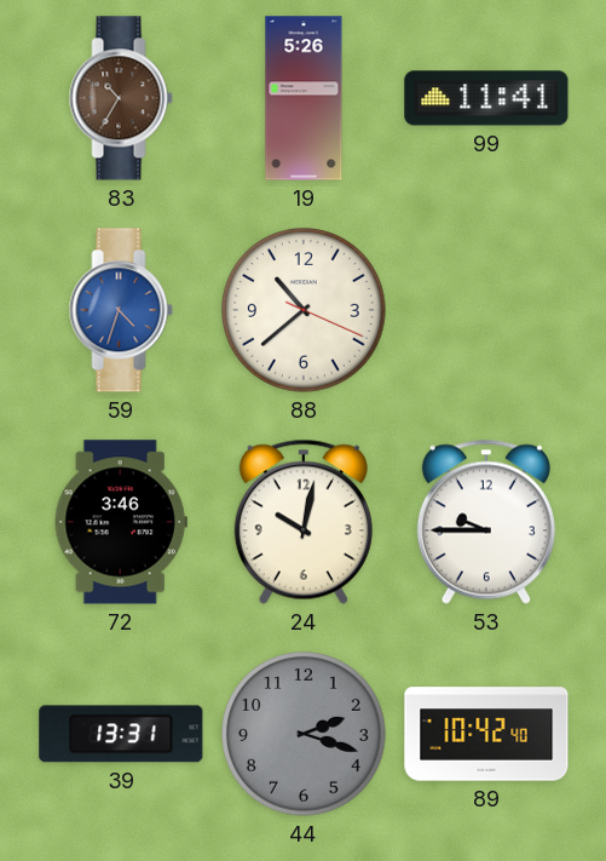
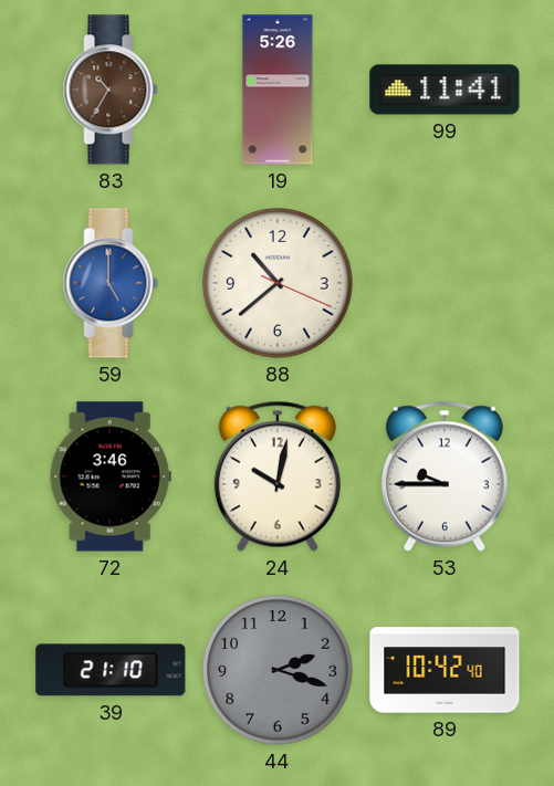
59: 4:33 -> 5:00 (111, 283)
39: 13:31 -> 21:10 (111, 670)
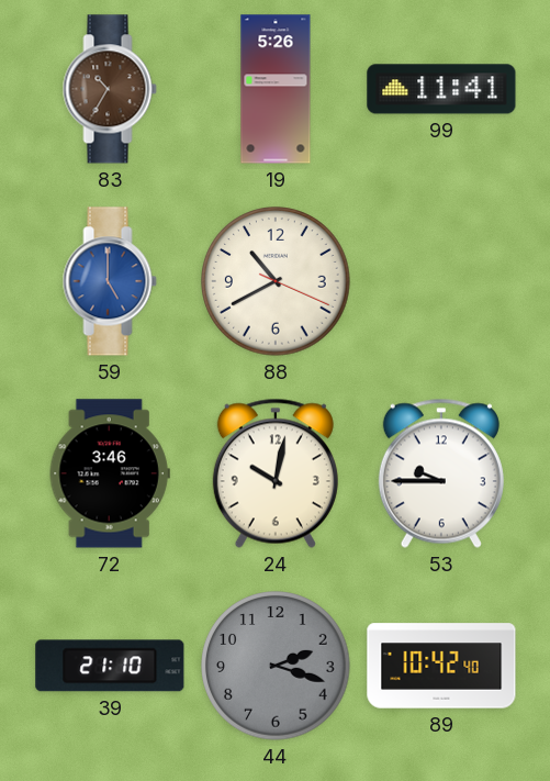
88: 10:38 -> 10:40 (276, 281)
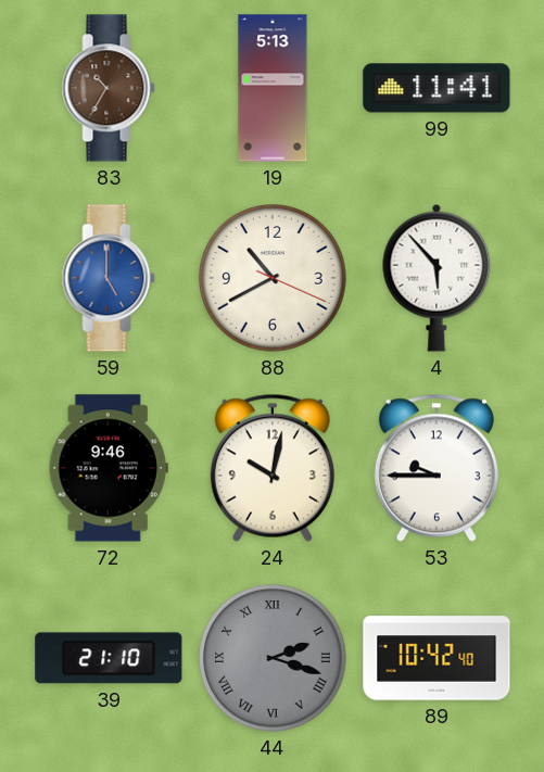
19: 5:26 -> 5:13 (273, 88)
4: none -> 5:53 (437, 278)
72: 3:46 -> 9:46 (109, 468)
44 numerals: Arabic -> Roman (273, 658)
